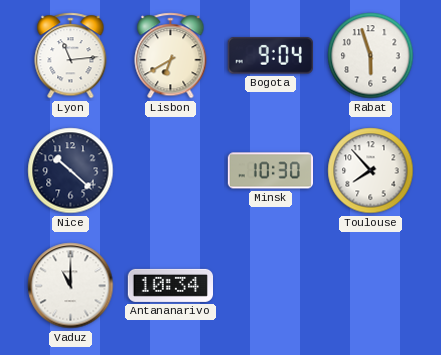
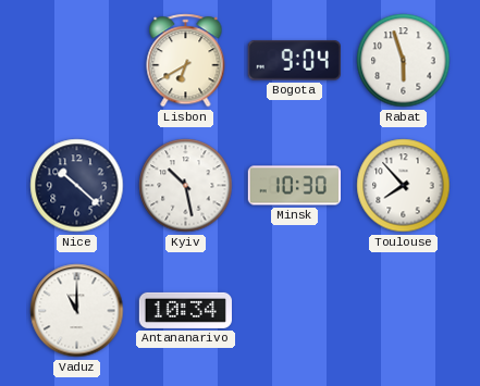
Lyon: 11:14 -> none (71, 56)
Kyiv: none -> 10:28 (186, 186)
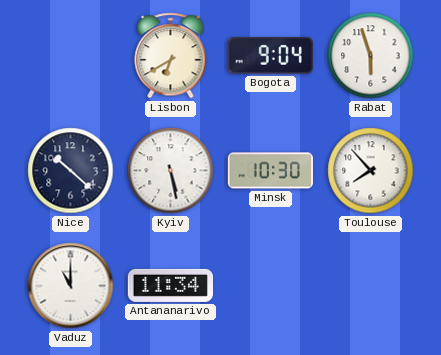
Kyiv: 10:28 -> 5:28 (171, 171)
Antananarivo: 10:34 -> 11:34 (170, 285)
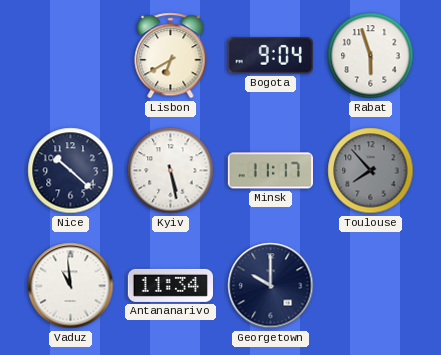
Minsk: 10:30 -> 11:17 (270, 171)
Toulouse dial: white -> grey (371, 171)
Vaduz: 11:00 -> 10:59 (71, 286)
Georgetown: none -> 10:00 (271, 286)
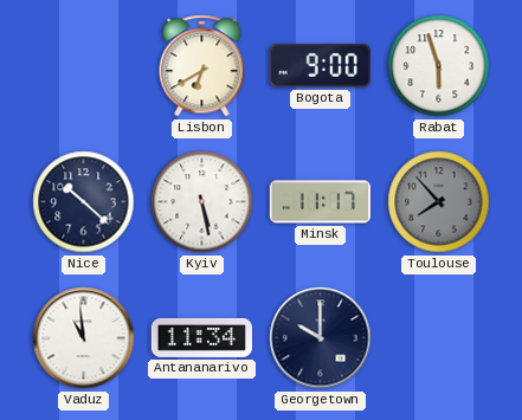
Bogota: 9:04 -> 9:00 (320, 66)
